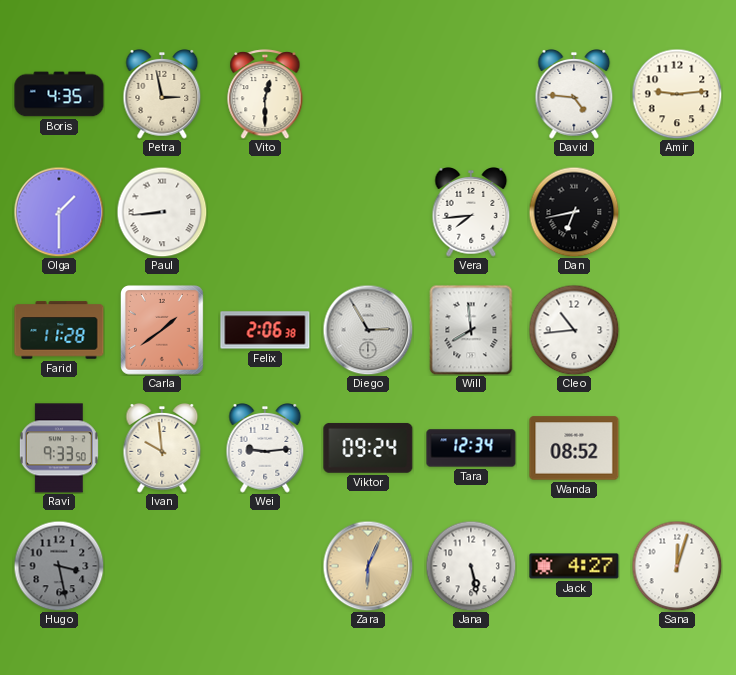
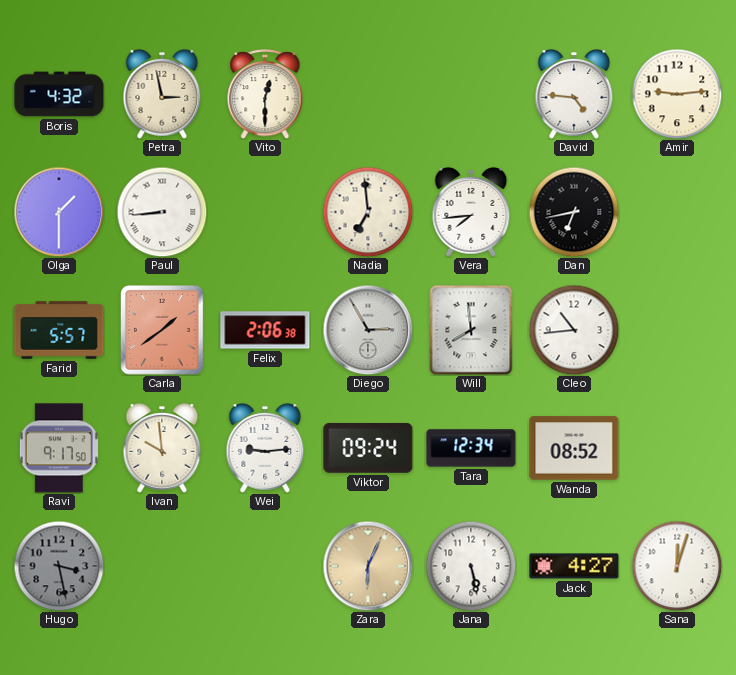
Boris: 4:35 -> 4:32 (59, 94)
Nadia: none -> 6:59 (368, 212)
Farid: 11:28 -> 5:57 (59, 330)
Ravi: 9:33 -> 9:17 (59, 448)
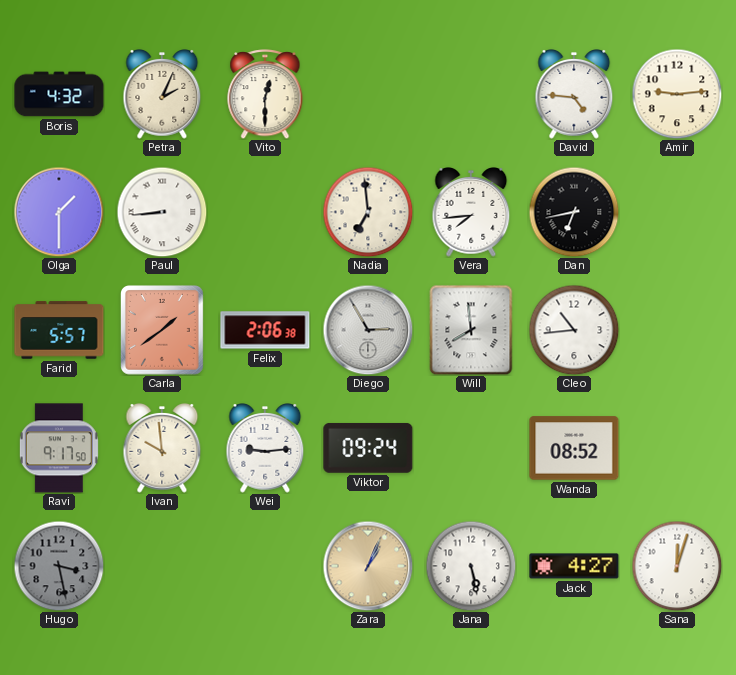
Petra: 2:58 -> 2:04 (162, 95)
Tara: 12:34 -> none (471, 448)
Zara: 6:04 -> 1:04 (368, 566)
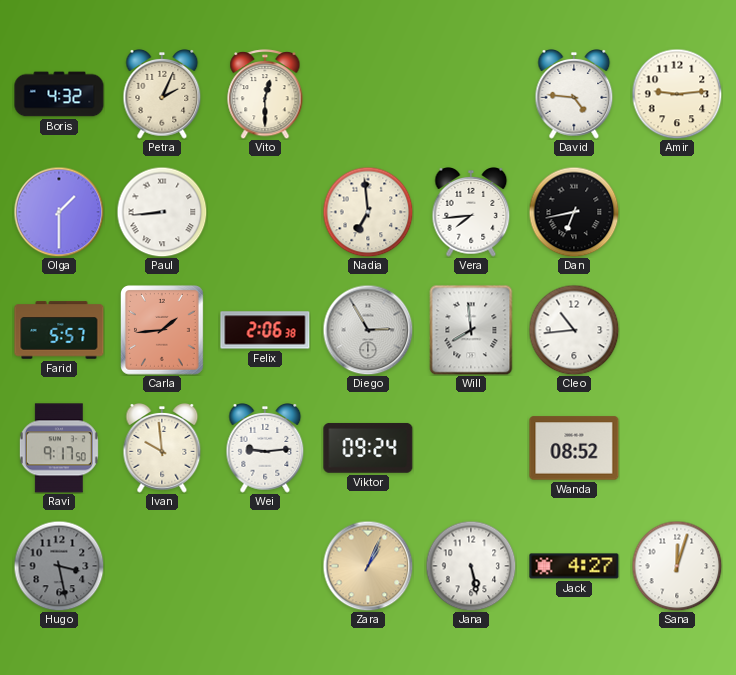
Carla: 1:39 -> 1:44 (163, 331)
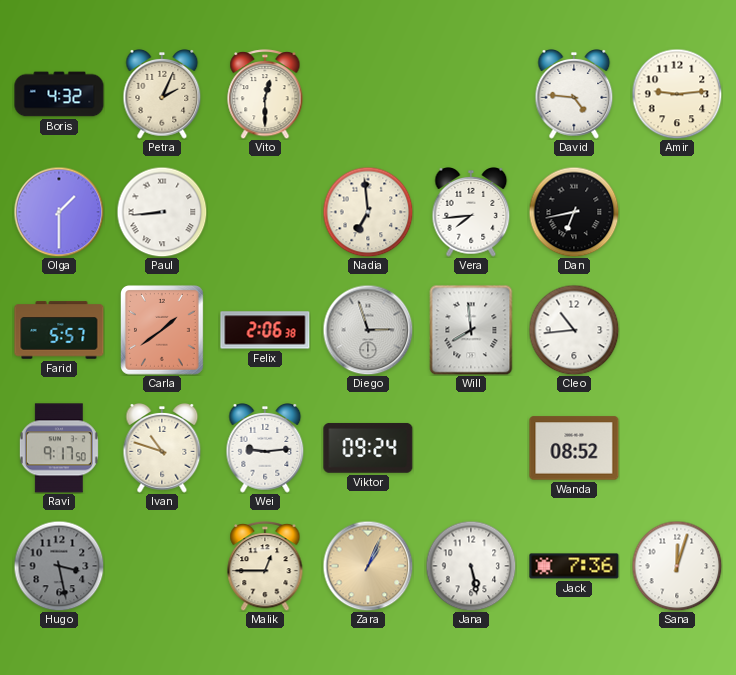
Carla: 1:44 -> 1:39 (163, 331)
Diego: 2:55 -> 2:57 (368, 330)
Ivan: 9:59 -> 10:48 (162, 449)
Malik: none -> 12:45 (265, 566)
Jack: 4:27 -> 7:36 (574, 566)
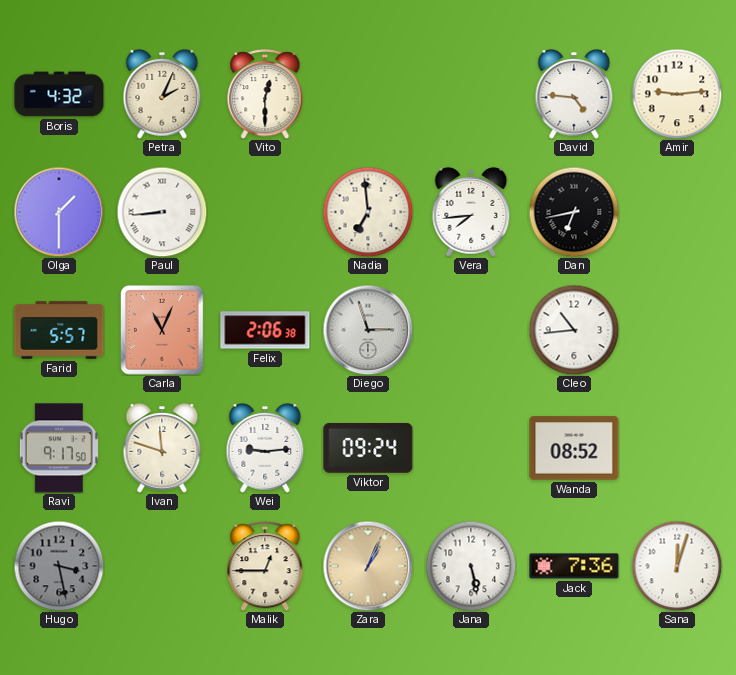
Carla: 1:39 -> 11:04 (163, 331)
Will: 7:59 -> none (471, 330)
Ivan: 10:48 -> 11:48 (162, 449)
